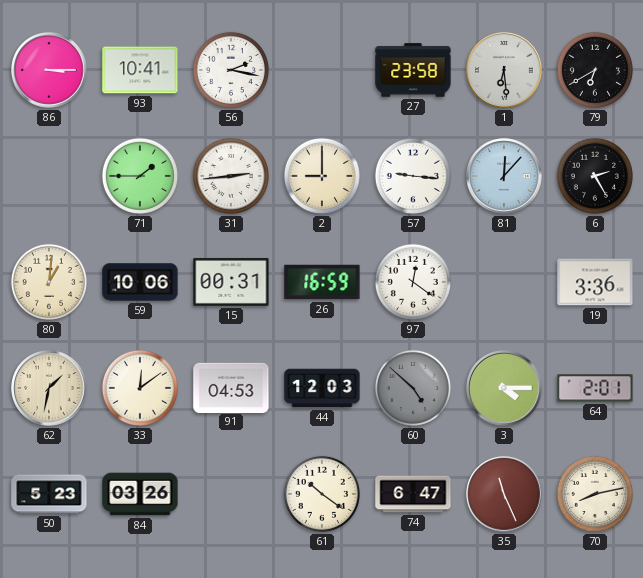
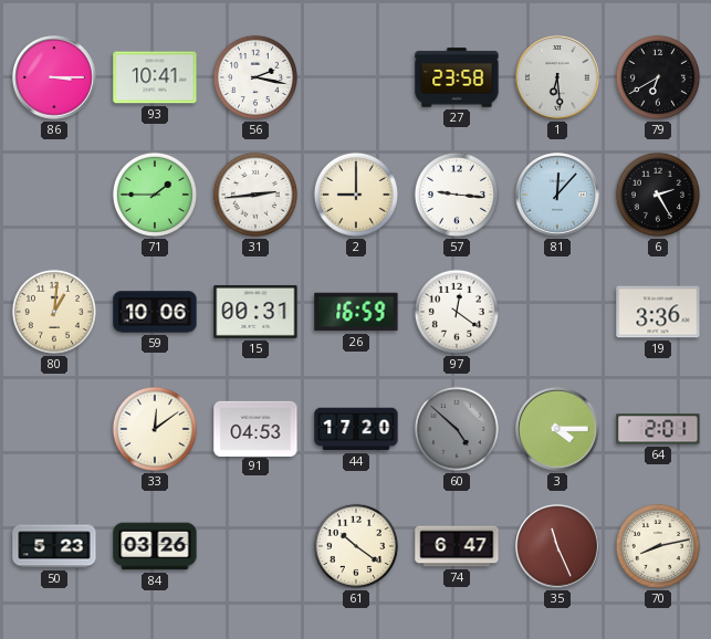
62: 1:32 -> none (49, 388)
44: 12:03 -> 17:20 (356, 429)
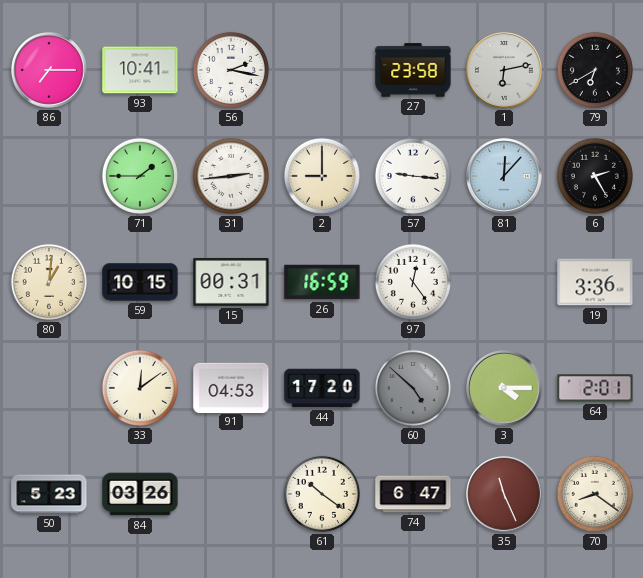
86: 3:15 -> 7:15 (49, 70)
1: 6:29 -> 6:13 (504, 70)
59: 10:06 -> 10:15 (140, 282)
97: 12:21 -> 12:24 (413, 282)
70: 8:13 -> 8:21 (595, 494)
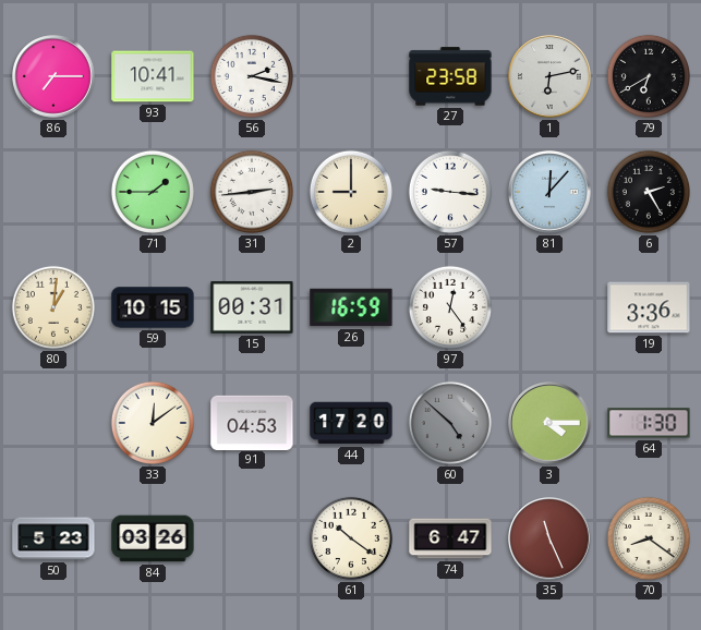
64: 2:01 -> 1:30 (649, 423)
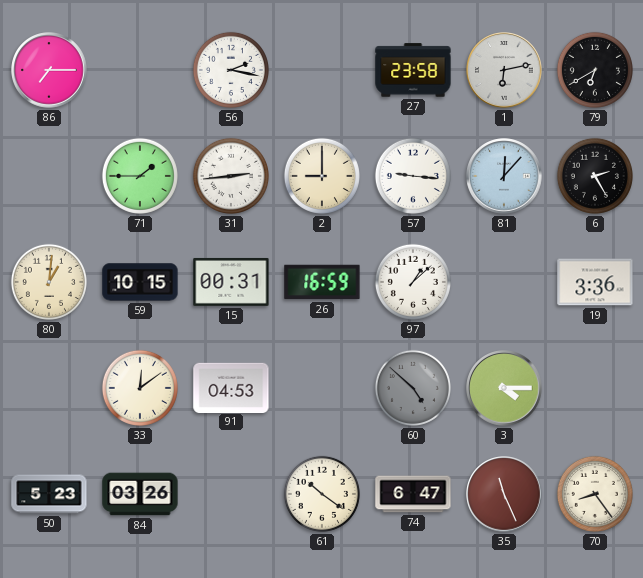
93: 10:41 -> none (153, 76)
97: 12:24 -> 1:08 (413, 282)
44: 17:20 -> none (351, 423)
64: 1:30 -> none (649, 423)
70: 8:21 -> 8:24 (595, 494)
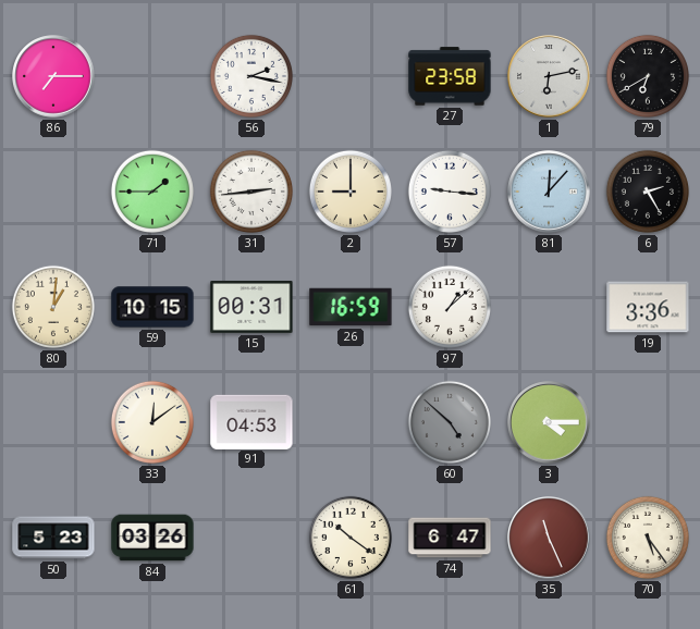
70: 8:24 -> 5:24 (648, 538)
